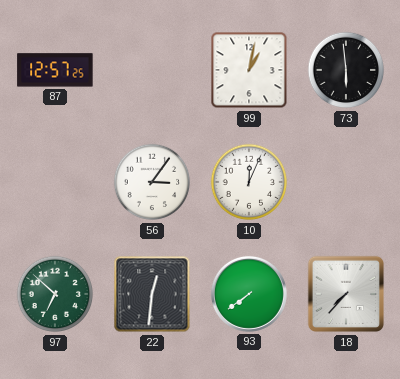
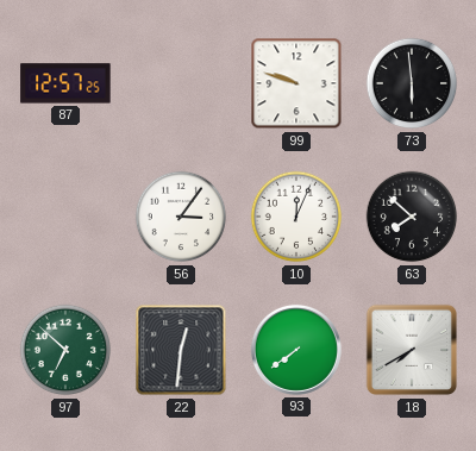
99: 1:02 -> 9:48 (296, 83)
63: none -> 7:52 (412, 217)
18: 7:37 -> 7:40 (412, 350)
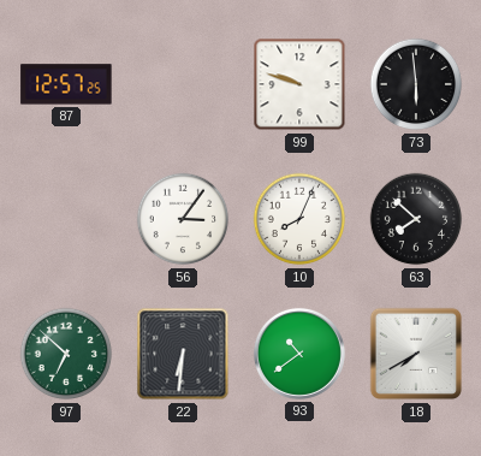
10: 12:04 -> 8:04 (299, 219)
22: 12:31 -> 6:31 (183, 354)
93: 7:39 -> 10:39 (299, 354)
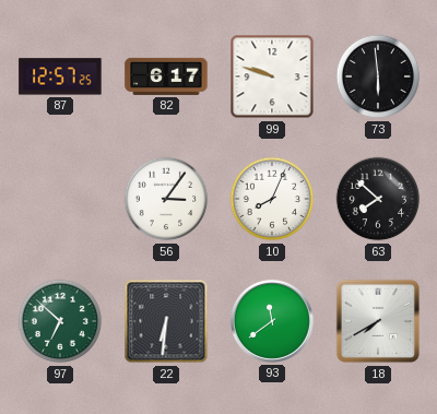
82: none -> 6:17 (166, 76)
93: 10:39 -> 11:39 (272, 321)
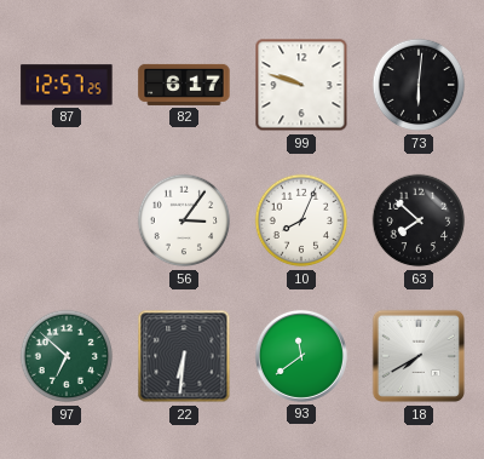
73: 5:59 -> 6:01 (419, 85)
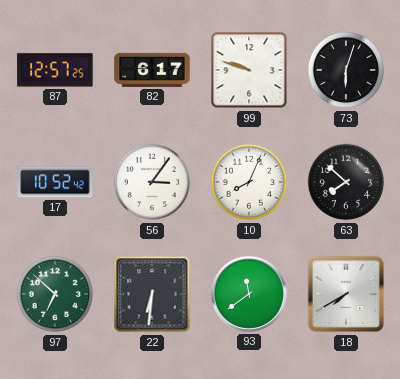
73: 6:01 -> 6:03 (346, 70)
17: none -> 10:52 (55, 182)
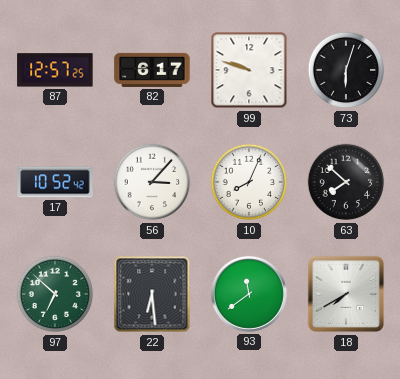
56: 3:06 -> 3:07 (152, 182)
22: 6:31 -> 6:29 (152, 294)
